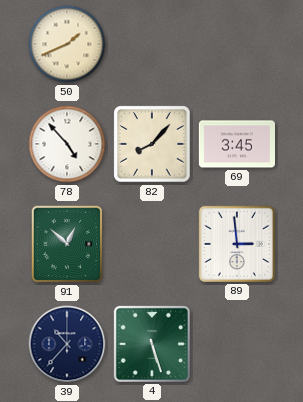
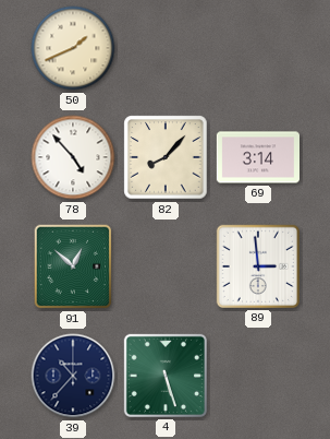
69: 3:45 -> 3:14 (257, 157)
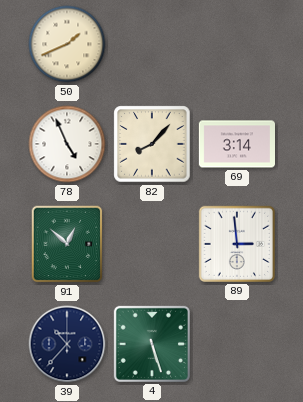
78: 4:53 -> 4:56 (67, 144)
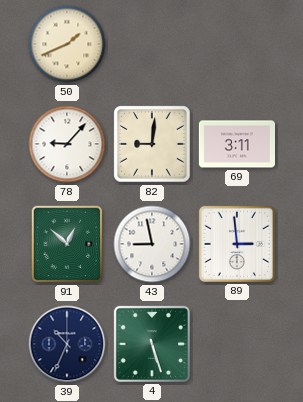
78: 4:56 -> 9:07 (67, 144)
82: 8:07 -> 9:01 (152, 144)
69: 3:14 -> 3:11 (236, 144)
43: none -> 8:58 (152, 244)
39: 10:37 -> 10:34 (67, 344)
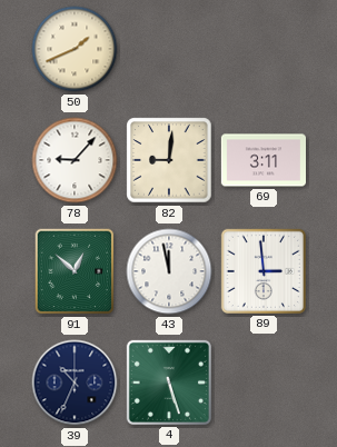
43: 8:58 -> 11:58 (169, 271)
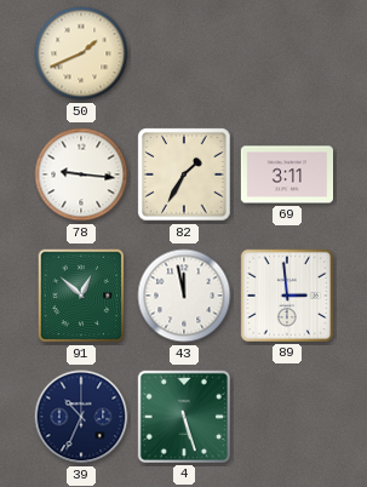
78: 9:07 -> 9:16 (81, 174)
82: 9:01 -> 1:35 (184, 174)
